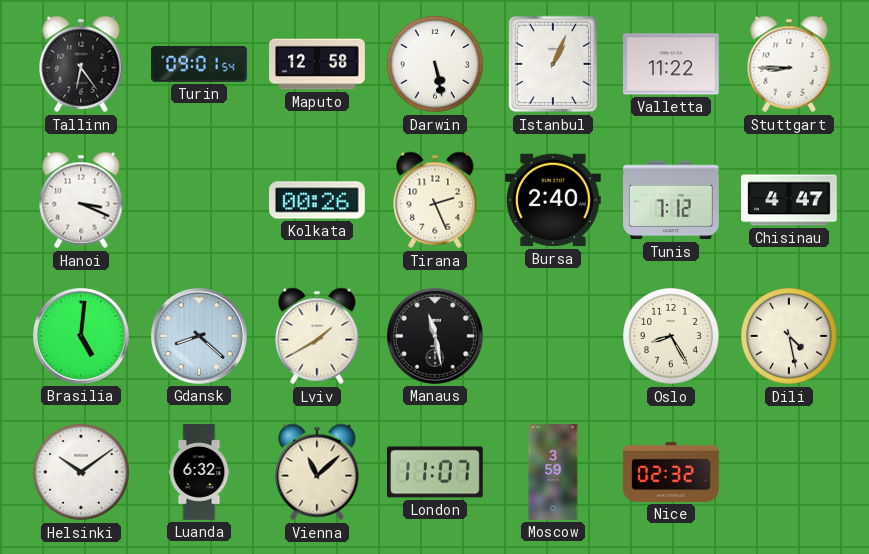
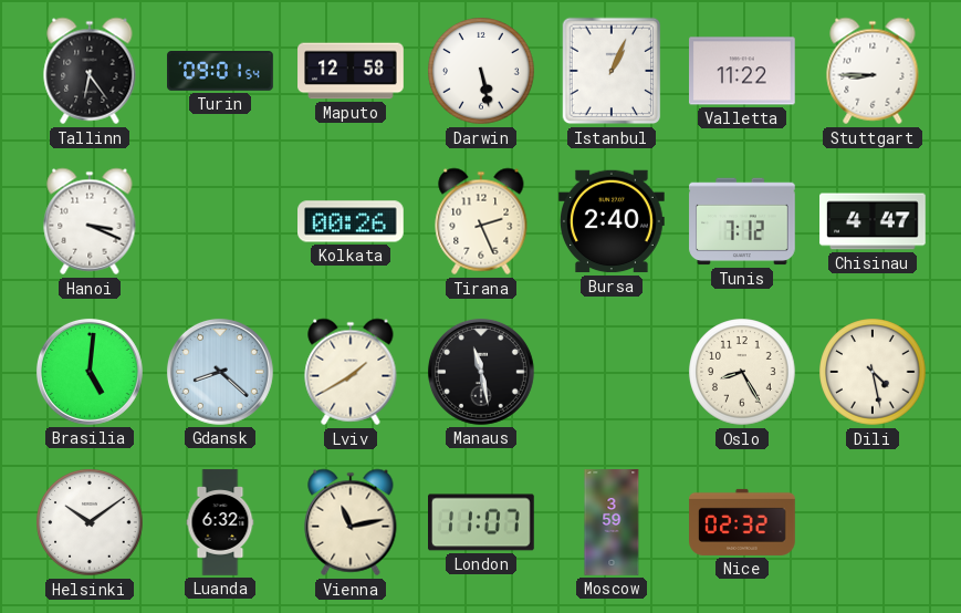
Vienna: 11:08 -> 11:13 (351, 522)
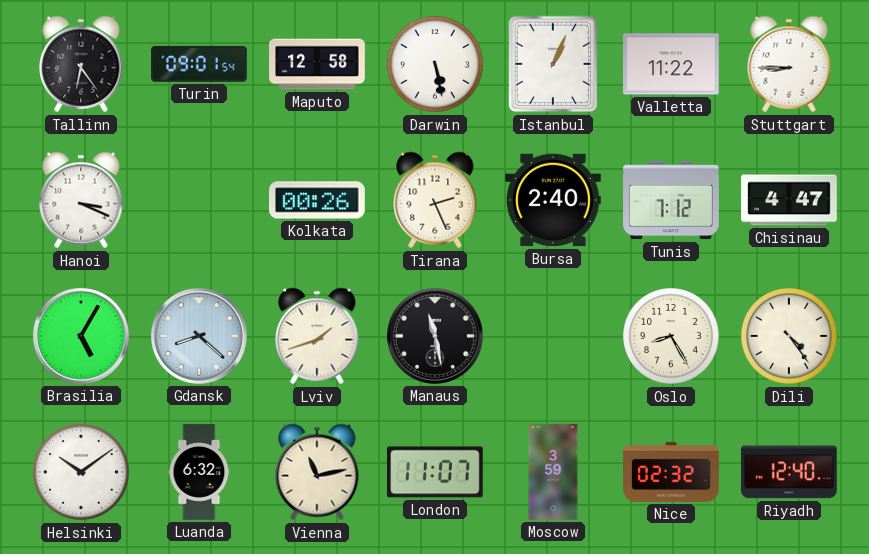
Brasilia: 5:01 -> 5:05 (81, 336)
Lviv: 1:40 -> 1:42 (317, 336)
Dili: 4:28 -> 4:24 (789, 336)
Riyadh: none -> 12:40 (790, 472)
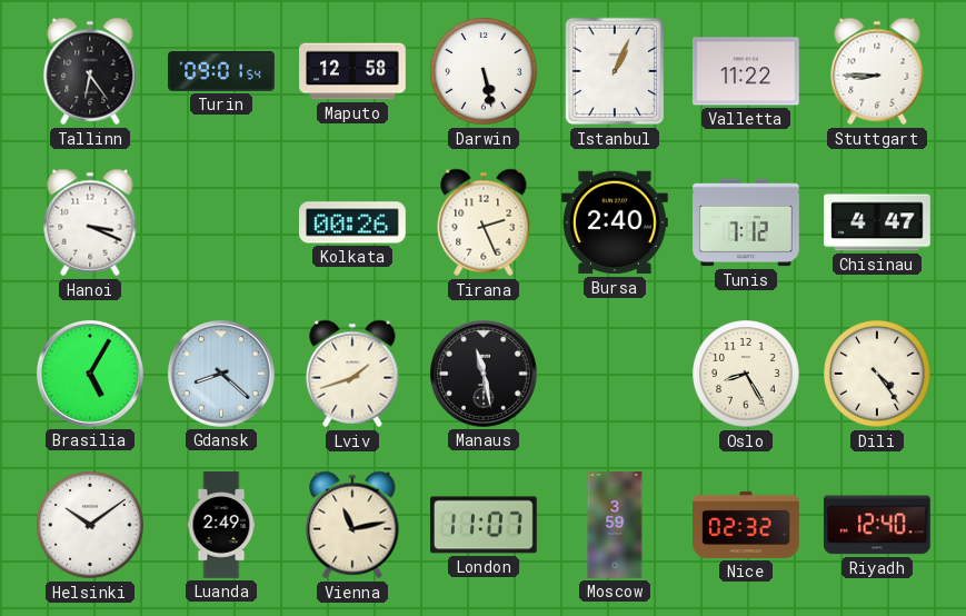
Luanda: 6:32 -> 2:49 (221, 525)
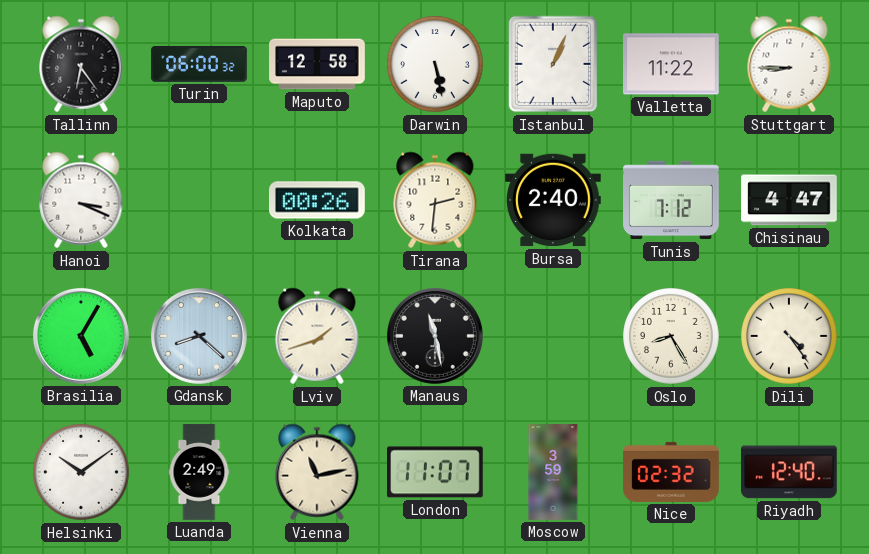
Turin: 09:01 -> 06:00 (199, 65)
Tirana: 2:26 -> 2:31 (435, 200)
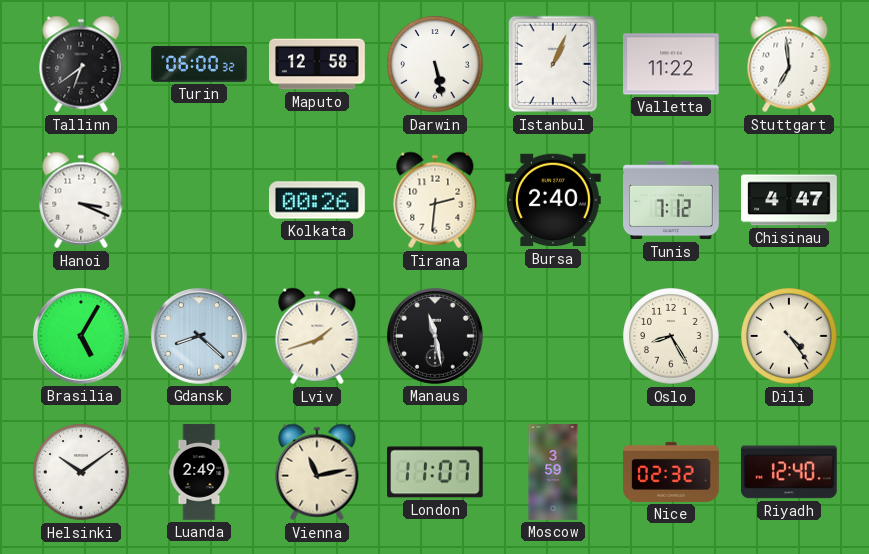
Tallinn: 6:24 -> 6:39 (81, 64)
Stuttgart: 8:45 -> 6:59 (789, 64)
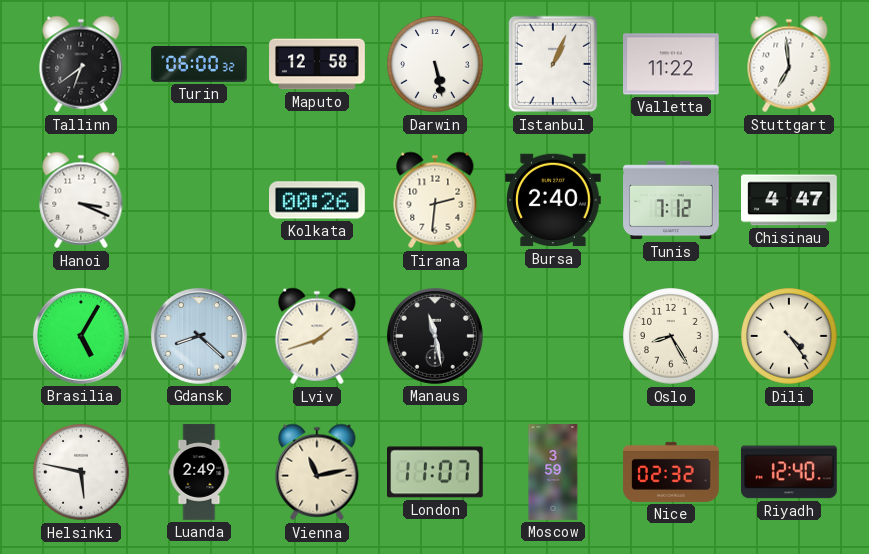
Helsinki: 10:09 -> 5:47 (81, 472)
